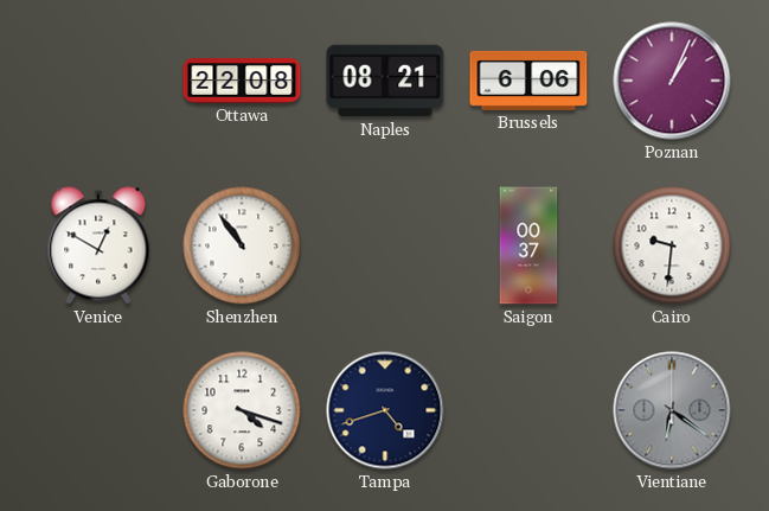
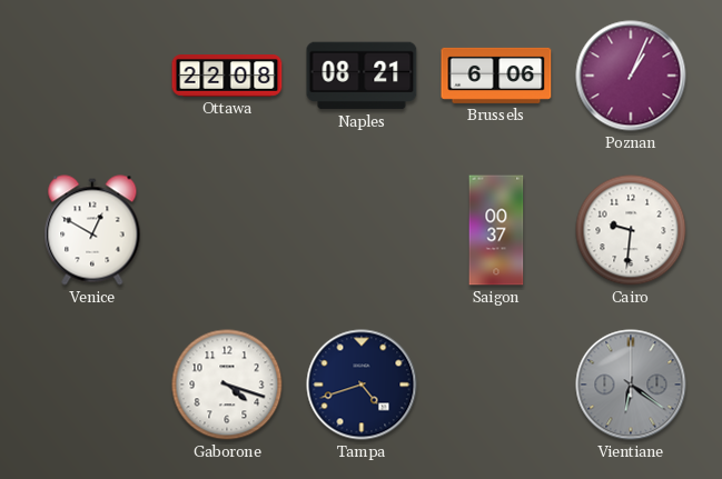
Shenzhen: 10:54 -> none (242, 245)
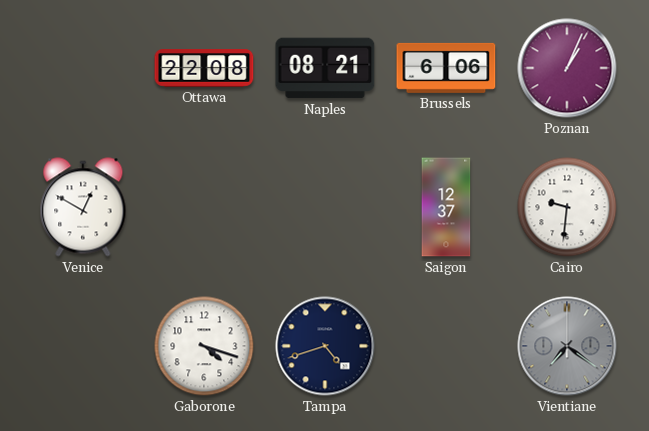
Saigon: 00:37 -> 12:37 (446, 207)
Vientiane: 6:21 -> 7:21 (567, 346)
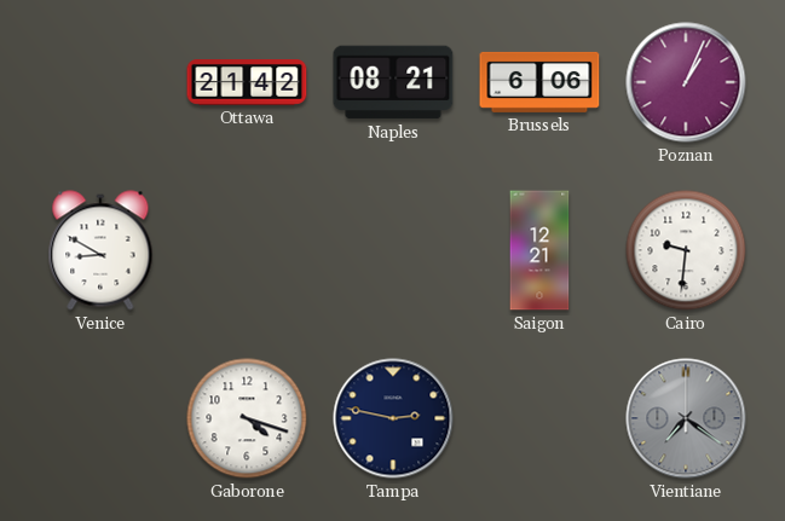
Ottawa: 22:08 -> 21:42 (247, 82)
Venice: 12:50 -> 8:50 (100, 250)
Saigon: 12:37 -> 12:21 (539, 250)
Tampa: 4:42 -> 2:47 (393, 418)
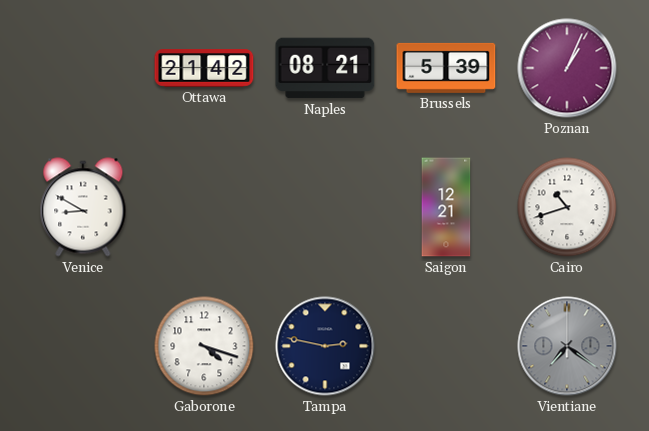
Brussels: 6:06 -> 5:39 (446, 68)
Cairo: 9:31 -> 10:42 (567, 207)
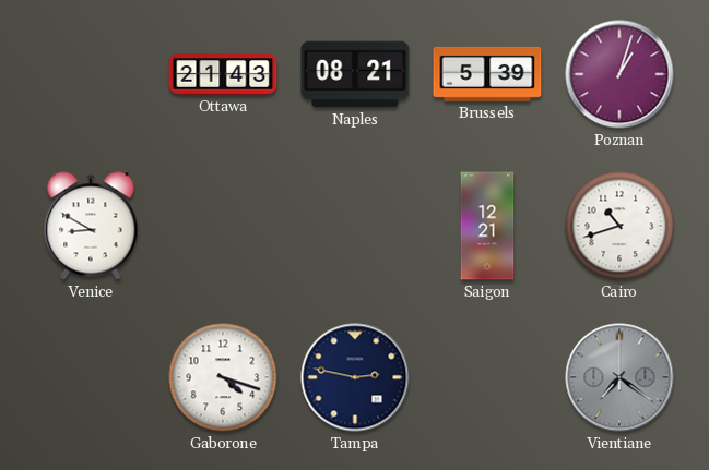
Ottawa: 21:42 -> 21:43 (223, 74)
Poznan: 1:04 -> 1:03 (619, 74)
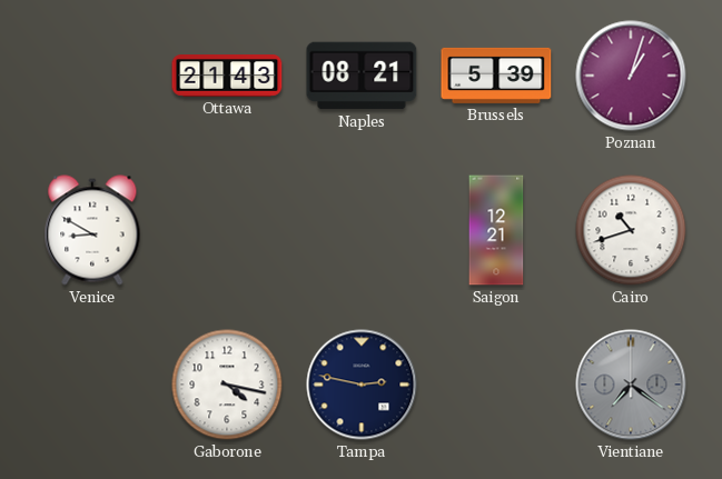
Gaborone: 4:18 -> 4:17 (227, 385)
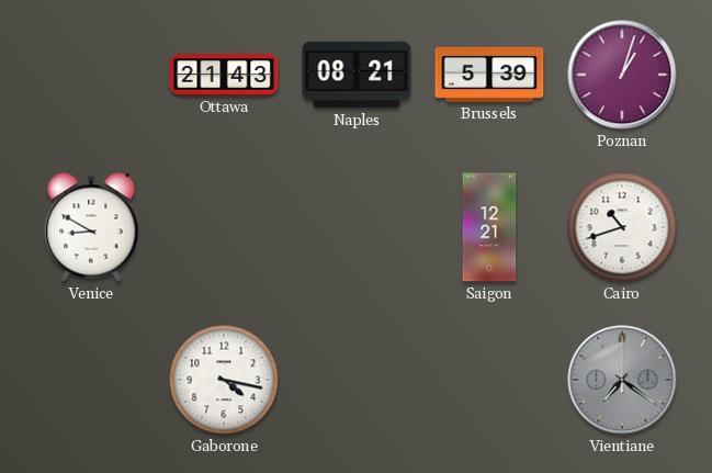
Tampa: 2:47 -> none (362, 385)
